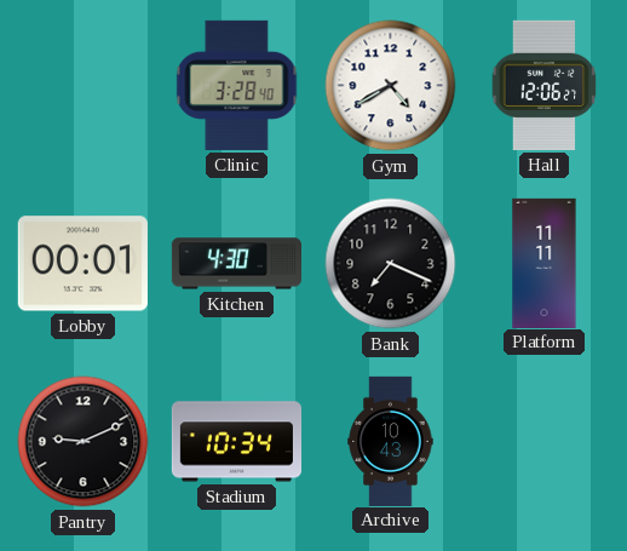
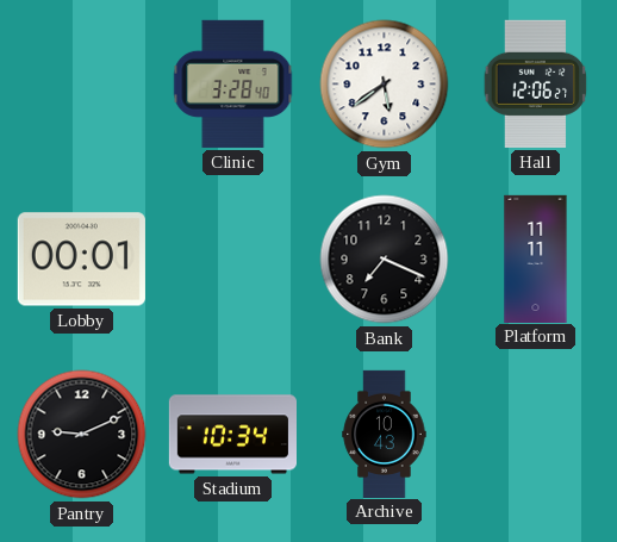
Gym: 4:40 -> 5:39 (385, 85)
Kitchen: 4:30 -> none (236, 264)
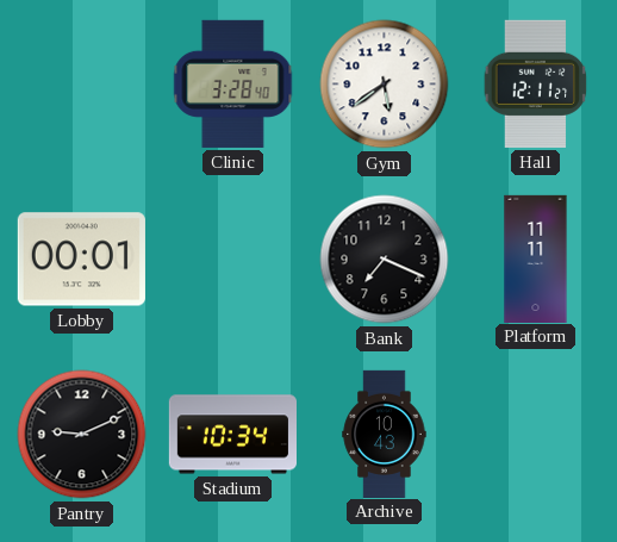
Hall: 12:06 -> 12:11 (536, 83)
